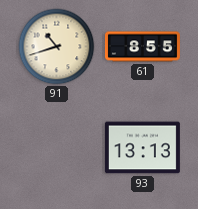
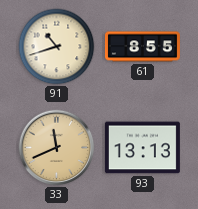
33: none -> 11:41 (57, 148)
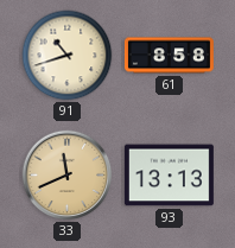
61: 8:55 -> 8:58 (169, 56)
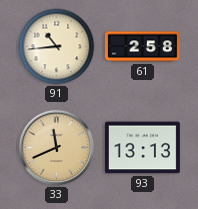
91: 10:42 -> 10:44 (57, 47)
61: 8:58 -> 2:58 (142, 47)
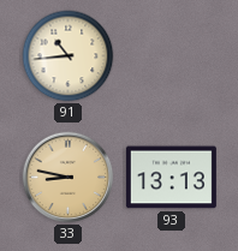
61: 2:58 -> none (142, 47)
33: 11:41 -> 8:47 (69, 178)
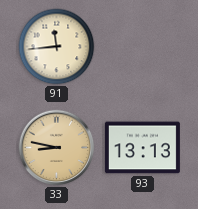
91: 10:44 -> 11:44 (57, 47)
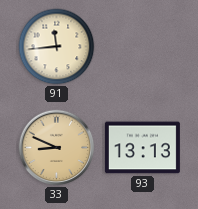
33: 8:47 -> 8:49 (57, 148)
